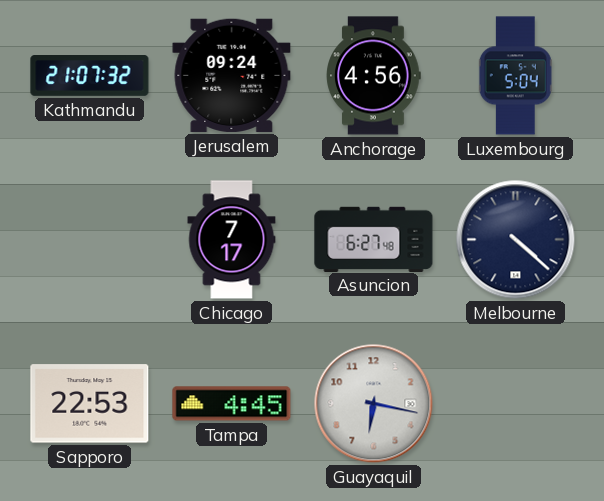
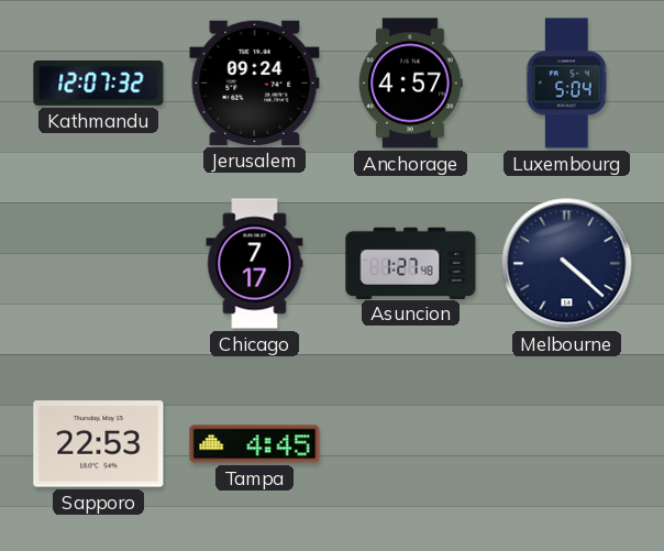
Kathmandu: 21:07 -> 12:07 (99, 84)
Anchorage: 4:56 -> 4:57 (411, 84)
Asuncion: 6:27 -> 1:27 (411, 263)
Guayaquil: 6:17 -> none (374, 404)
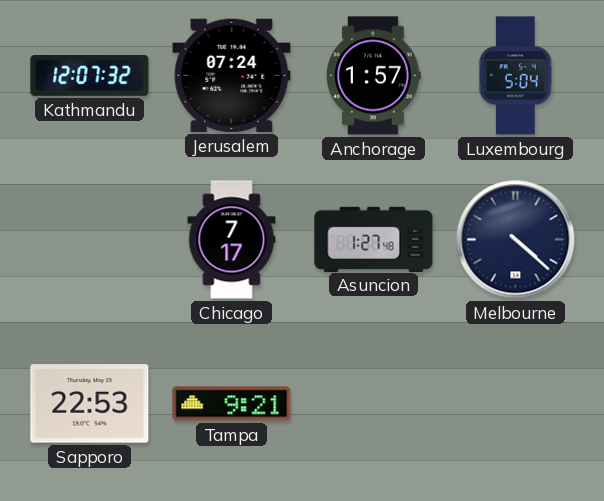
Jerusalem: 09:24 -> 07:24 (232, 75)
Anchorage: 4:57 -> 1:57 (374, 76)
Tampa: 4:45 -> 9:21 (232, 404)
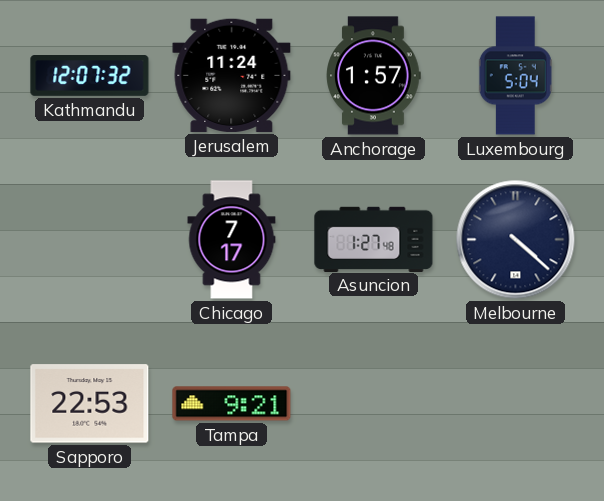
Jerusalem: 07:24 -> 11:24 (232, 75)
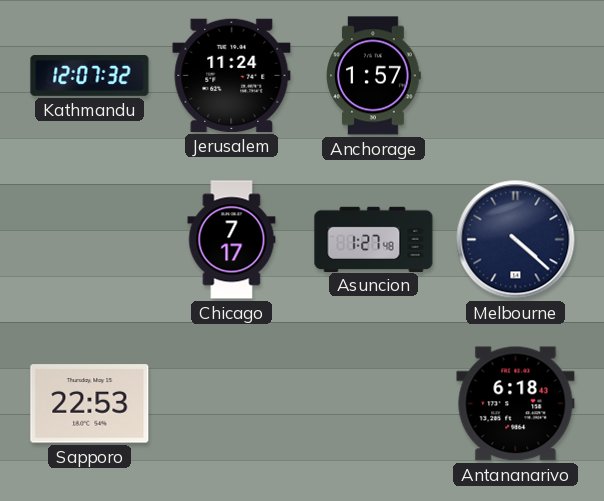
Luxembourg: 5:04 -> none (515, 76)
Tampa: 9:21 -> none (232, 404)
Antananarivo: none -> 6:18 (516, 404)
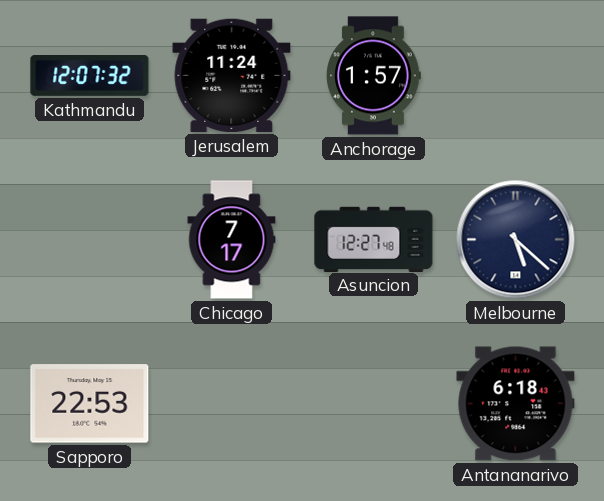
Asuncion: 1:27 -> 12:27 (374, 239)
Melbourne: 4:22 -> 5:22 (516, 240)
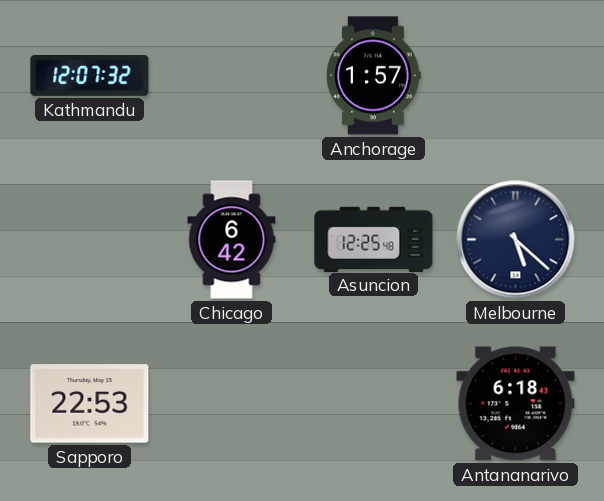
Jerusalem: 11:24 -> none (232, 75)
Chicago: 7:17 -> 6:42 (232, 240)
Asuncion: 12:27 -> 12:25 (374, 239)
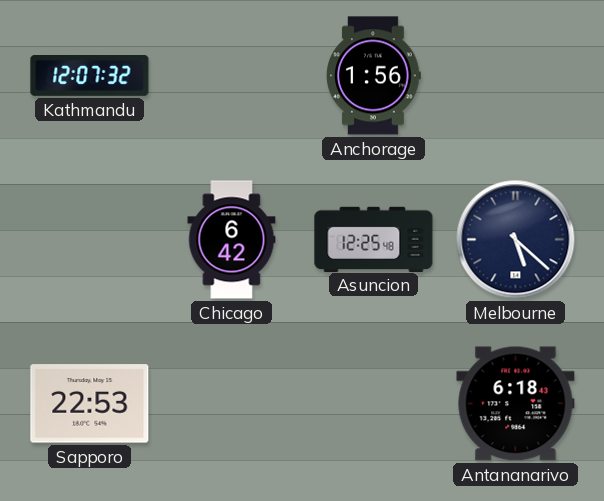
Anchorage: 1:57 -> 1:56 (374, 76)
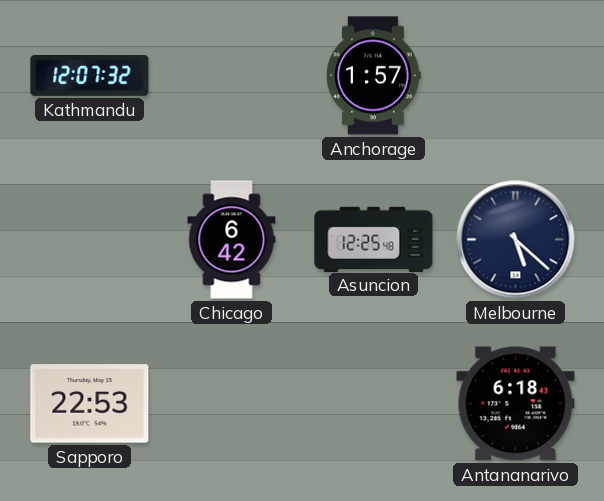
Anchorage: 1:56 -> 1:57 (374, 76)
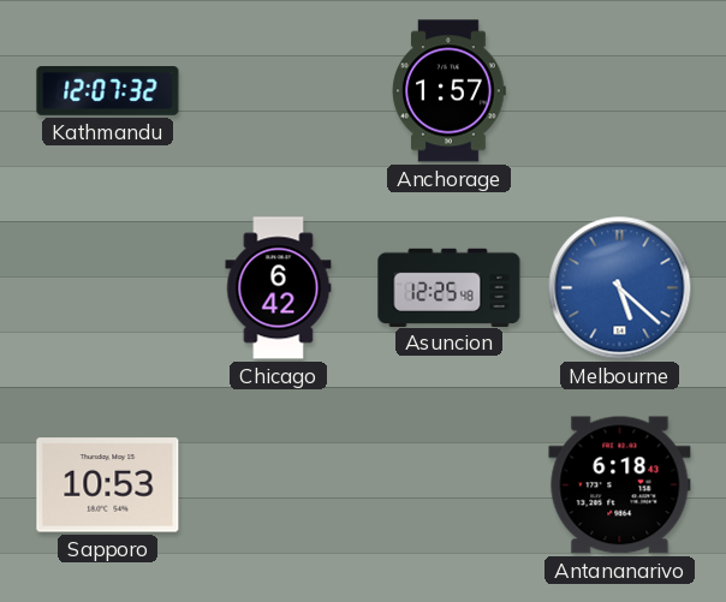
Melbourne dial: navy -> blue (620, 288)
Sapporo: 22:53 -> 10:53 (108, 485)
